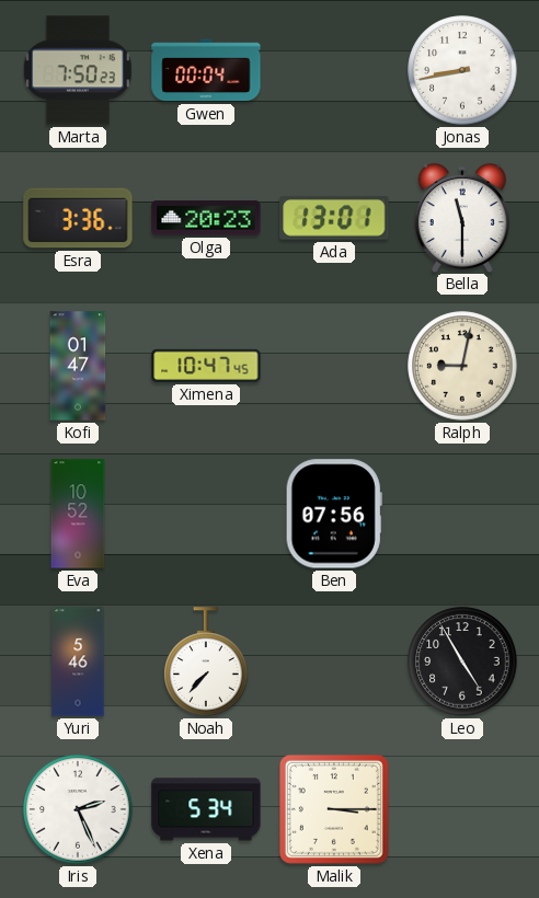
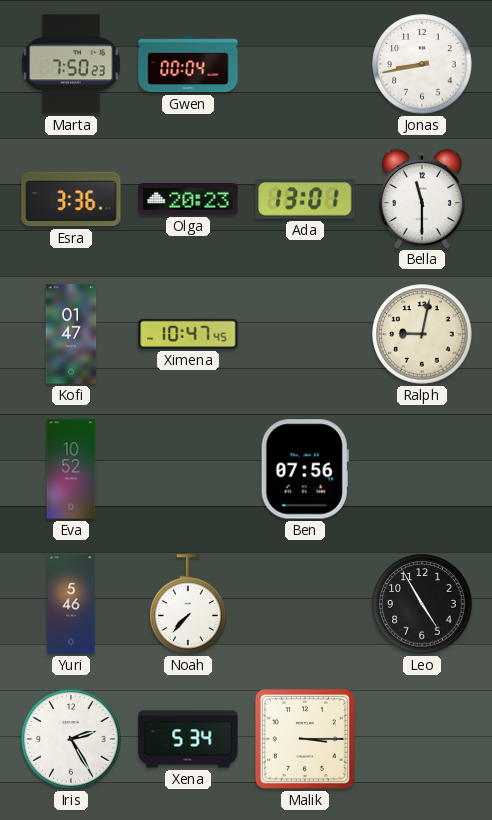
Iris: 2:26 -> 2:25 (71, 739)
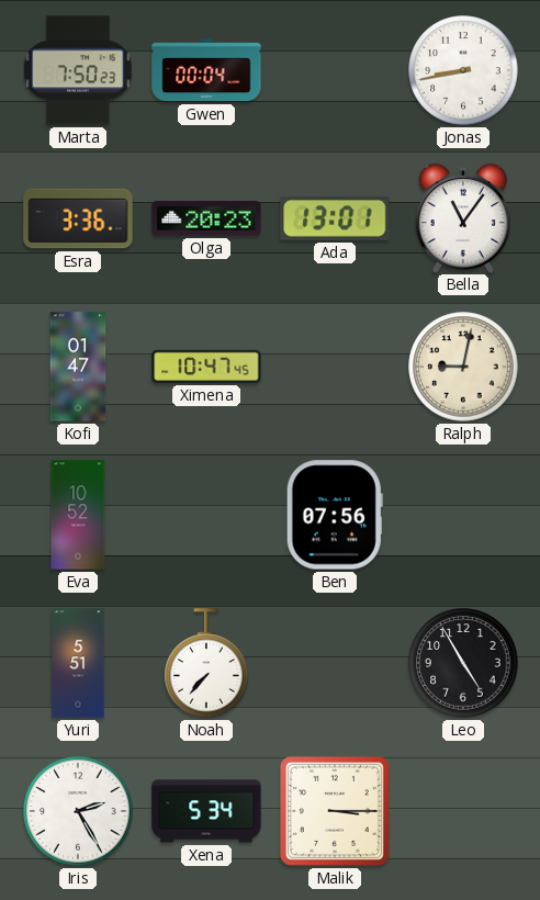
Bella: 11:30 -> 11:06 (463, 217)
Yuri: 5:46 -> 5:51 (78, 663)
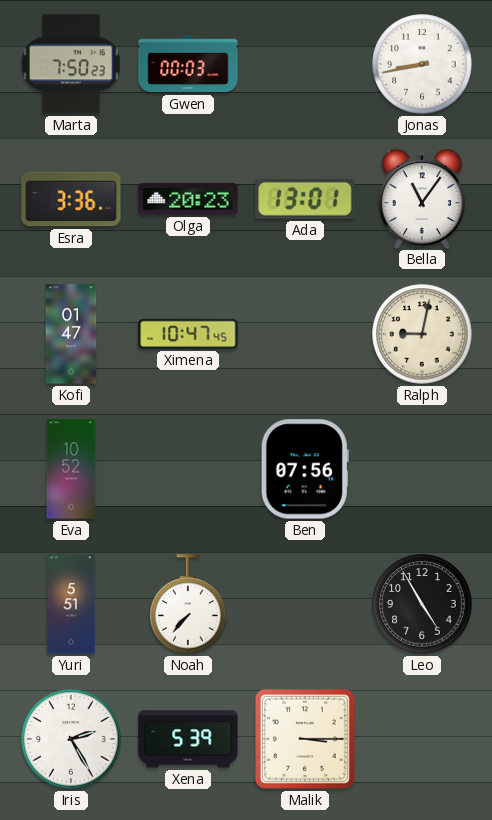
Gwen: 00:04 -> 00:03 (188, 64)
Xena: 5:34 -> 5:39 (188, 739)
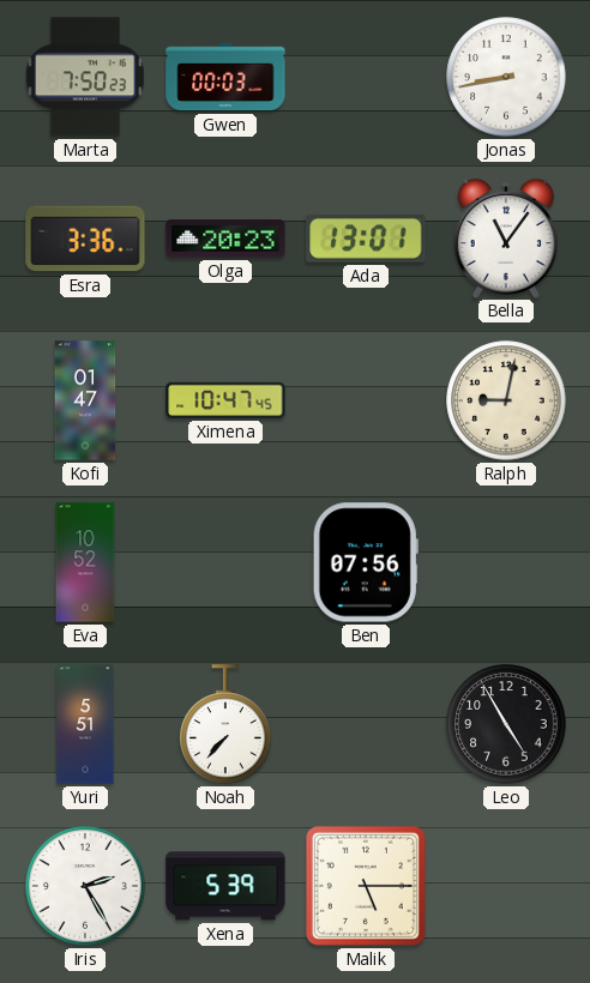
Malik: 3:15 -> 5:15 (366, 886)
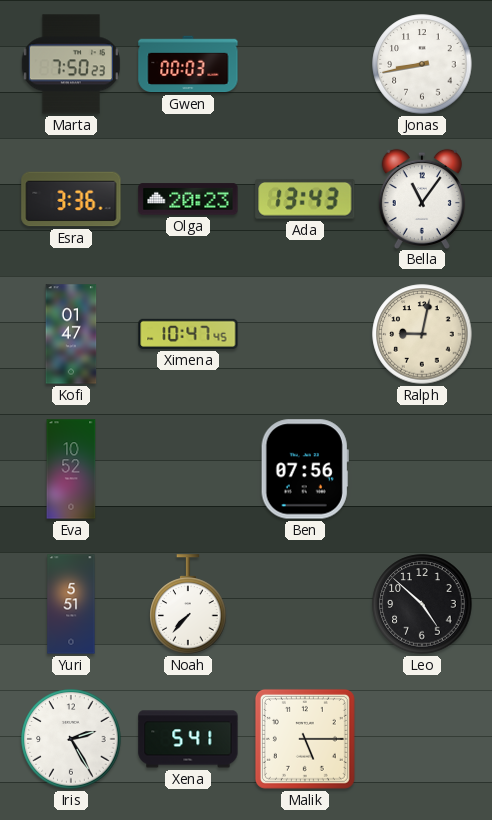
Ada: 13:01 -> 13:43 (305, 199)
Leo: 4:55 -> 4:52 (422, 604)
Xena: 5:39 -> 5:41 (188, 739)
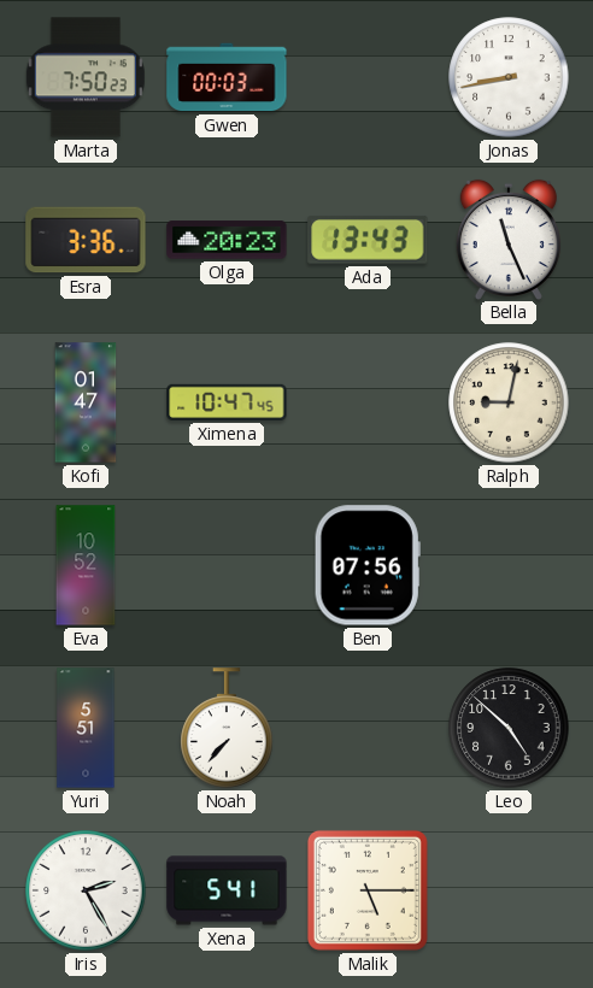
Bella: 11:06 -> 11:26 (509, 239)
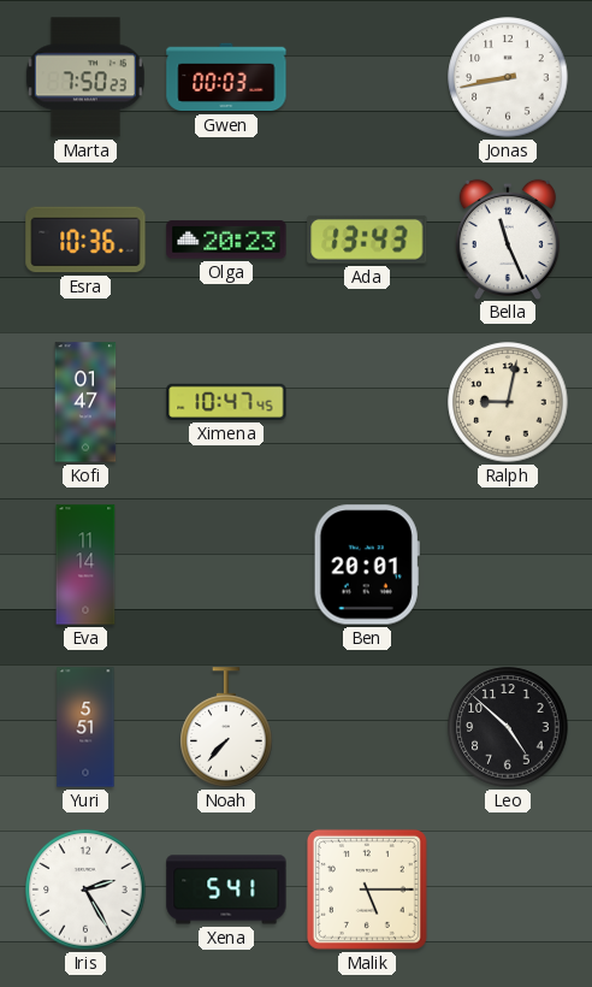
Esra: 3:36 -> 10:36 (85, 240)
Eva: 10:52 -> 11:14 (85, 565)
Ben: 07:56 -> 20:01 (367, 565)
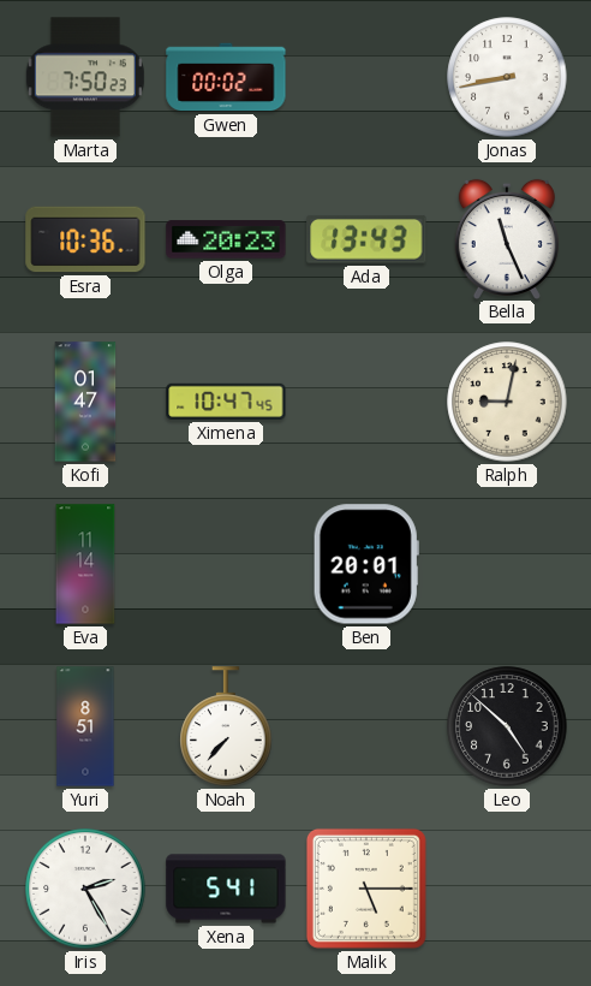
Gwen: 00:03 -> 00:02 (226, 77)
Yuri: 5:51 -> 8:51 (85, 726)
